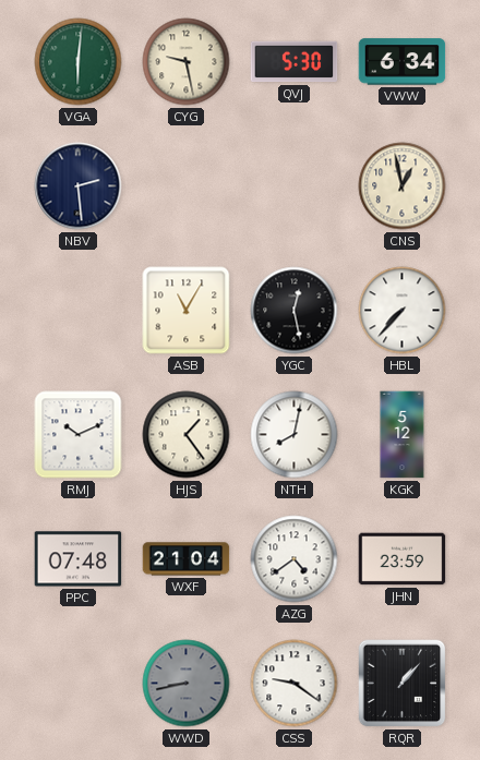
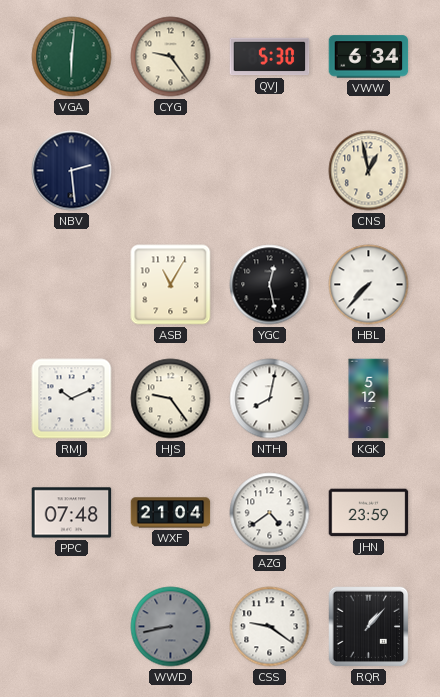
CYG: 9:28 -> 9:24 (171, 57)
HJS: 1:24 -> 9:24 (171, 399)
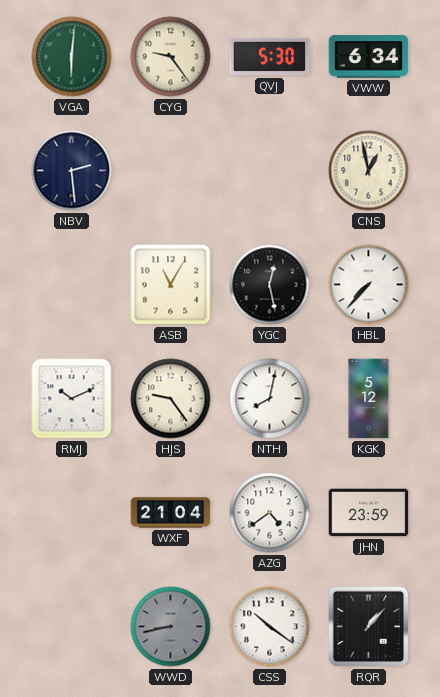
PPC: 07:48 -> none (72, 513)
CSS: 9:21 -> 10:21 (270, 627)
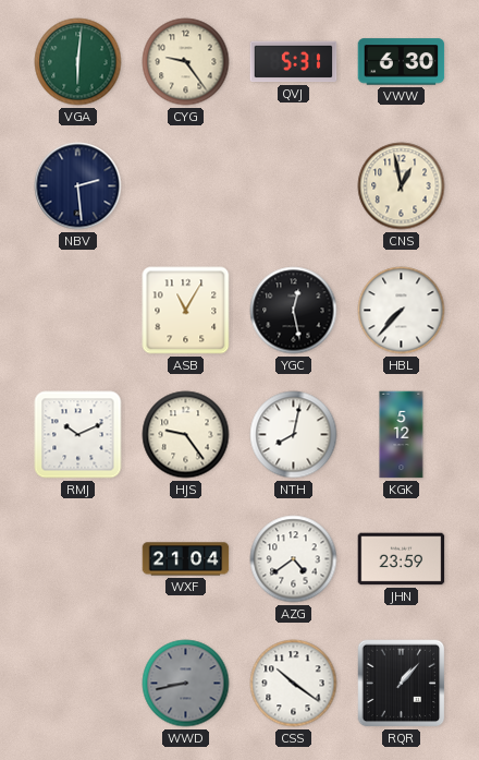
QVJ: 5:30 -> 5:31 (294, 62)
VWW: 6:34 -> 6:30 (402, 62)
